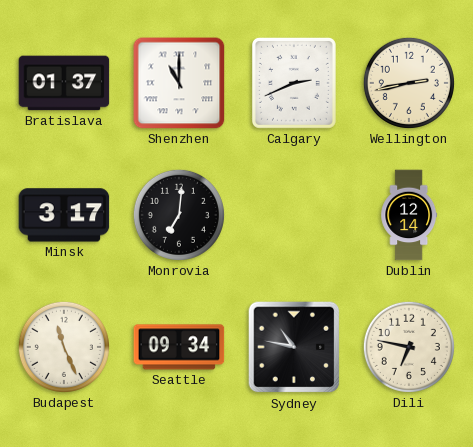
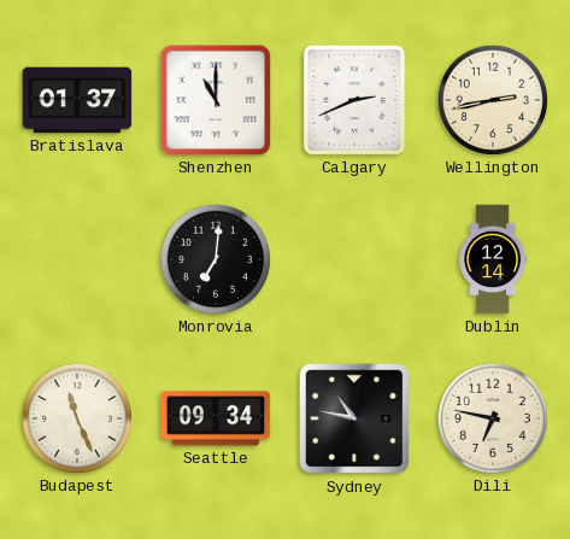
Minsk: 3:17 -> none (64, 215)
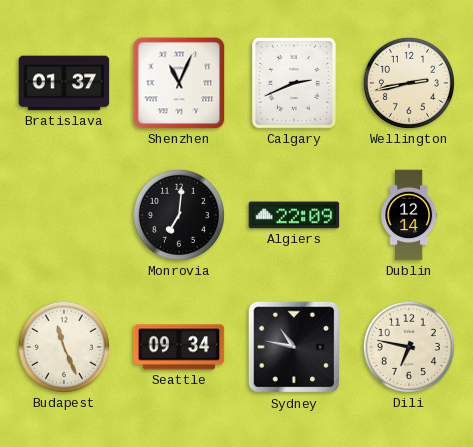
Shenzhen: 11:00 -> 11:04 (179, 83)
Algiers: none -> 22:09 (294, 215)
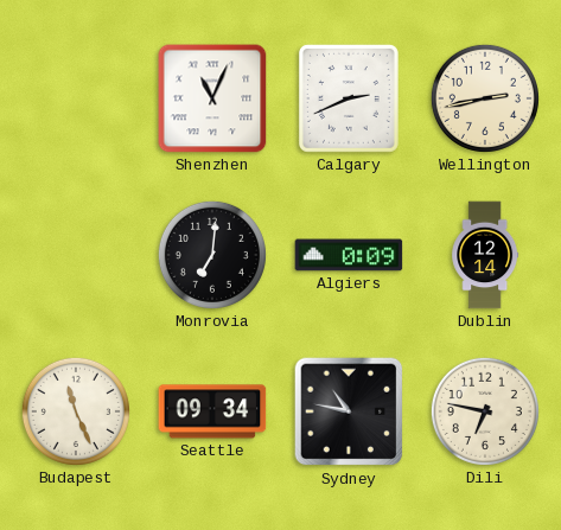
Bratislava: 01:37 -> none (64, 83)
Algiers: 22:09 -> 0:09 (349, 255)
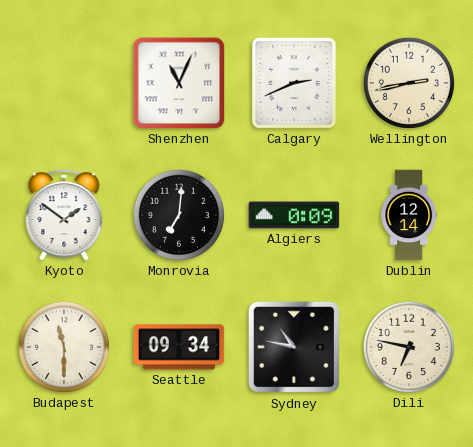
Kyoto: none -> 1:51 (64, 215)
Budapest: 11:26 -> 11:30 (64, 347)
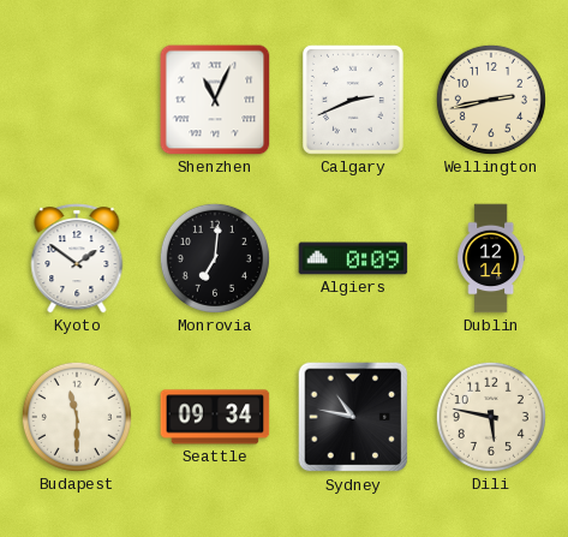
Dili: 6:47 -> 5:47 (491, 417)
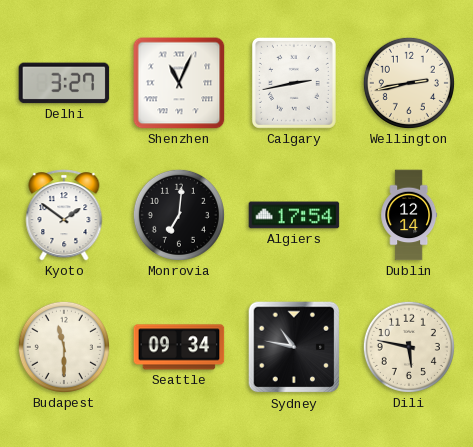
Delhi: none -> 3:27 (64, 83)
Calgary: 2:41 -> 2:43 (294, 83)
Algiers: 0:09 -> 17:54 (294, 215)
